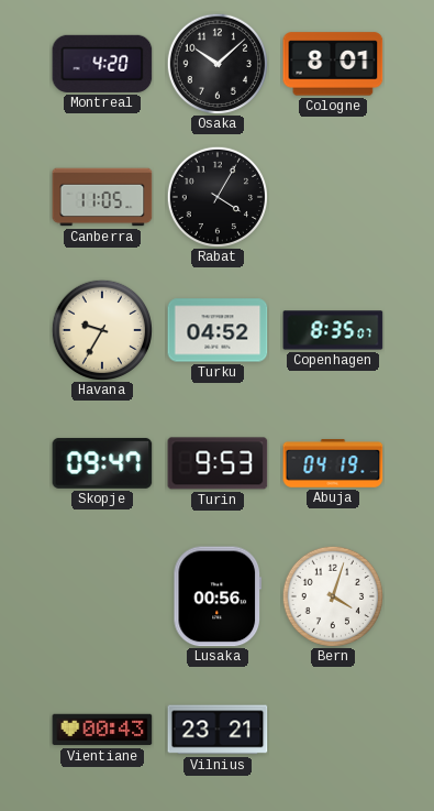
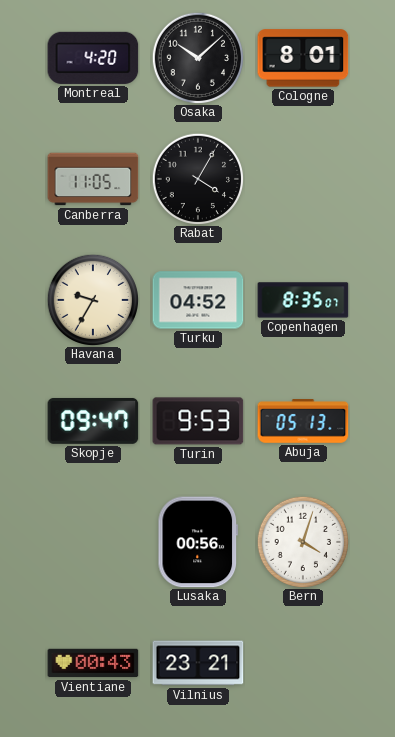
Abuja: 04:19 -> 05:13 (303, 421)
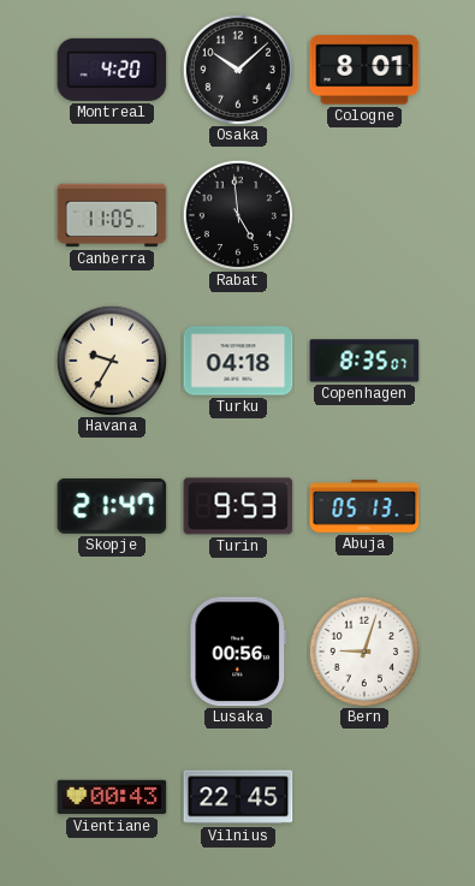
Rabat: 4:05 -> 4:59 (237, 214)
Turku: 04:52 -> 04:18 (238, 361)
Skopje: 09:47 -> 21:47 (112, 506)
Bern: 4:03 -> 9:03 (363, 650)
Vilnius: 23:21 -> 22:45 (238, 797)
